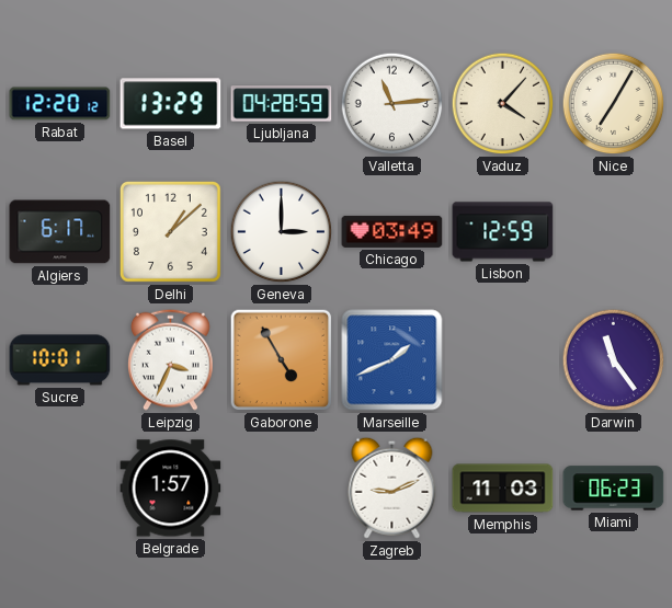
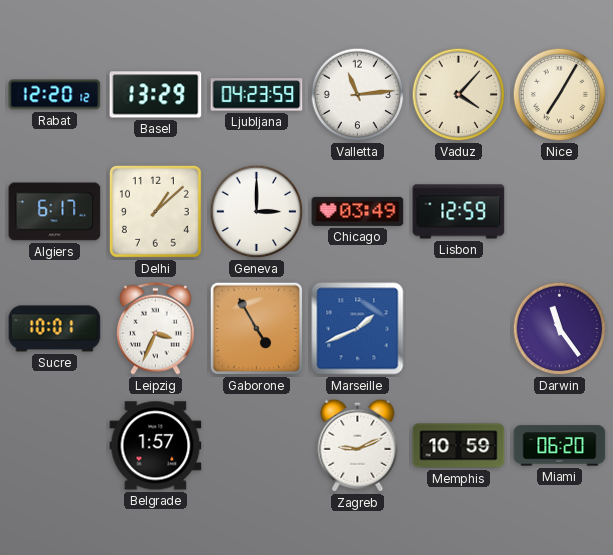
Ljubljana: 04:28 -> 04:23 (257, 95)
Memphis: 11:03 -> 10:59 (459, 446)
Miami: 06:23 -> 06:20 (560, 446)
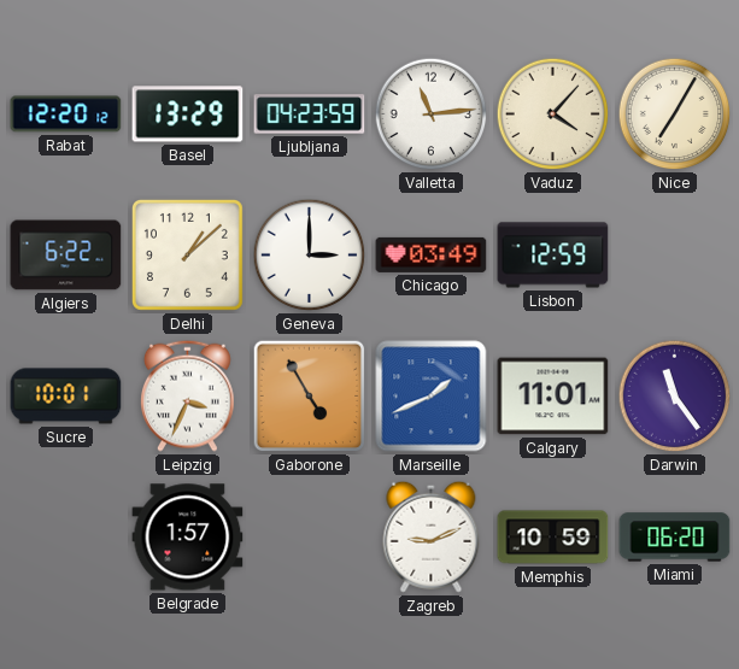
Algiers: 6:17 -> 6:22 (66, 256)
Calgary: none -> 11:01 (553, 397)
